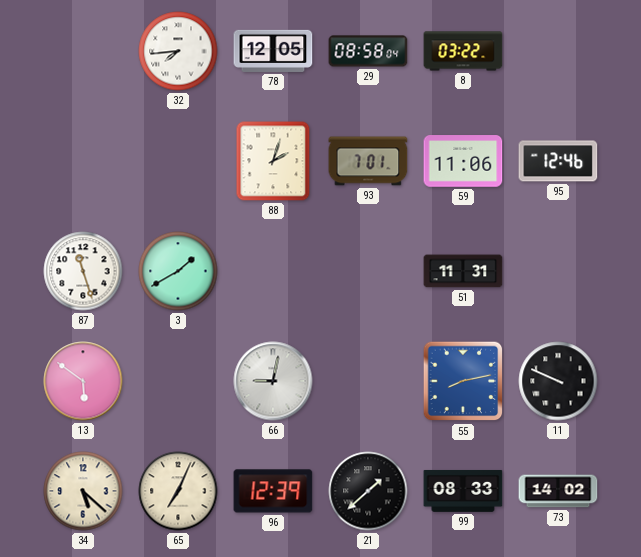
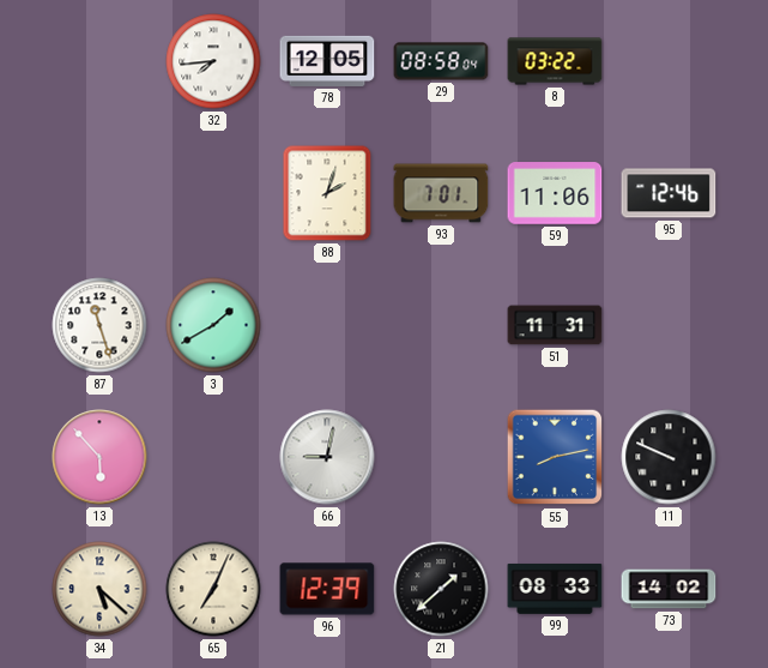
13: 5:51 -> 5:53 (99, 457)
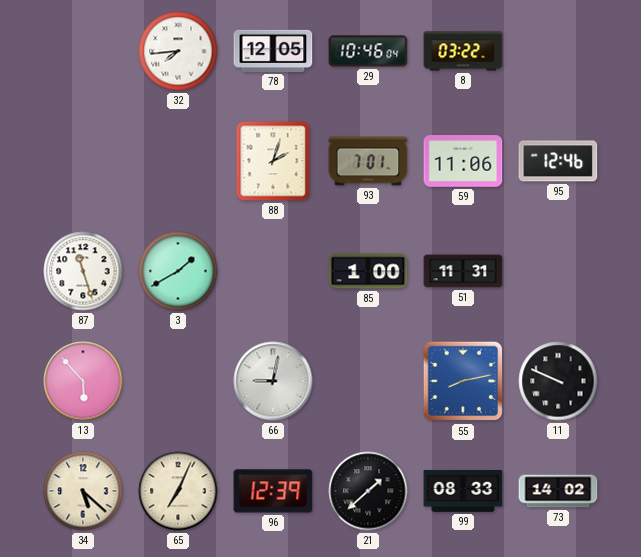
29: 08:58 -> 10:46 (368, 51)
85: none -> 1:00 (368, 271)
